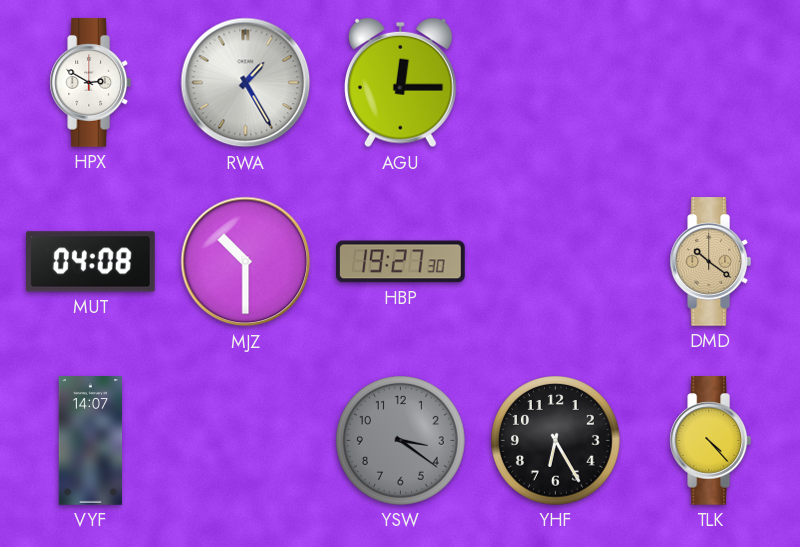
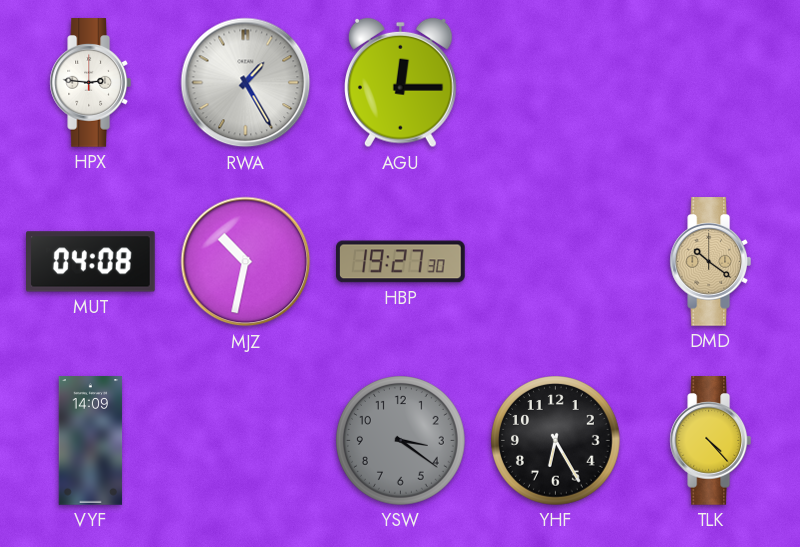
HPX: 2:50 -> 2:46 (90, 83)
MJZ: 10:30 -> 10:32 (246, 262)
VYF: 14:07 -> 14:09 (91, 441)
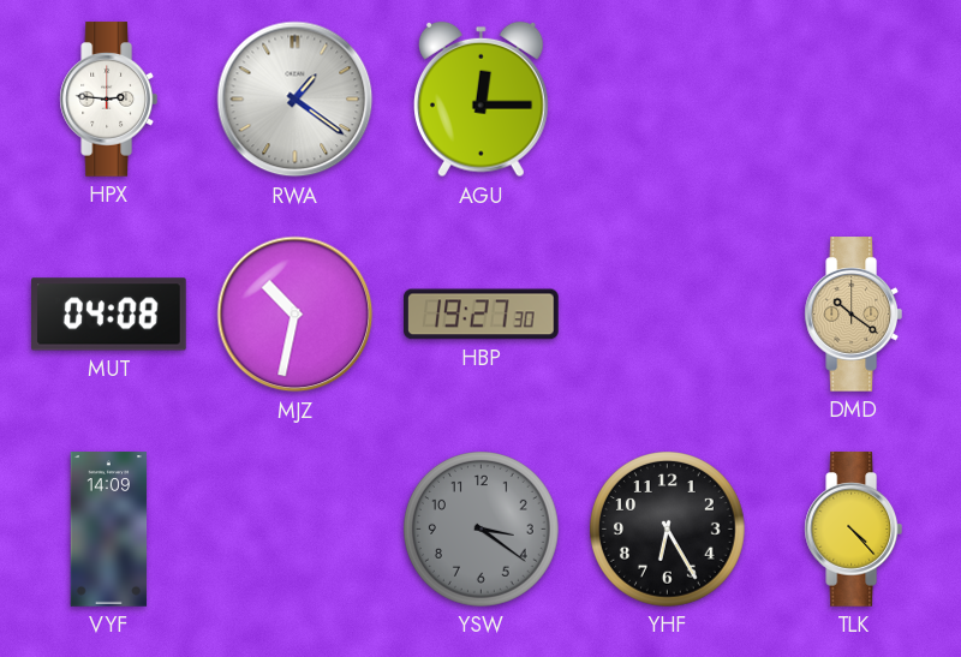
RWA: 1:25 -> 1:21 (296, 100)
